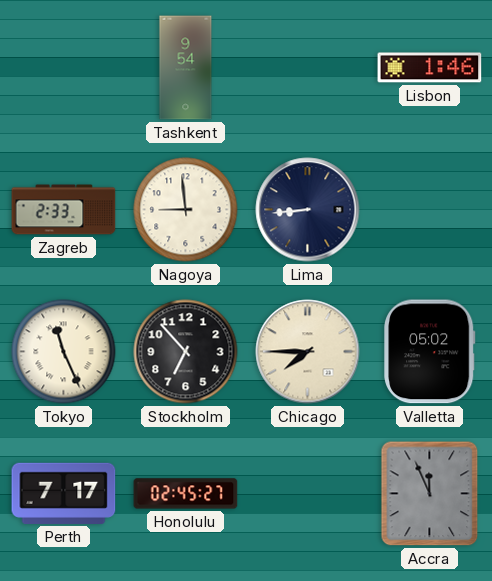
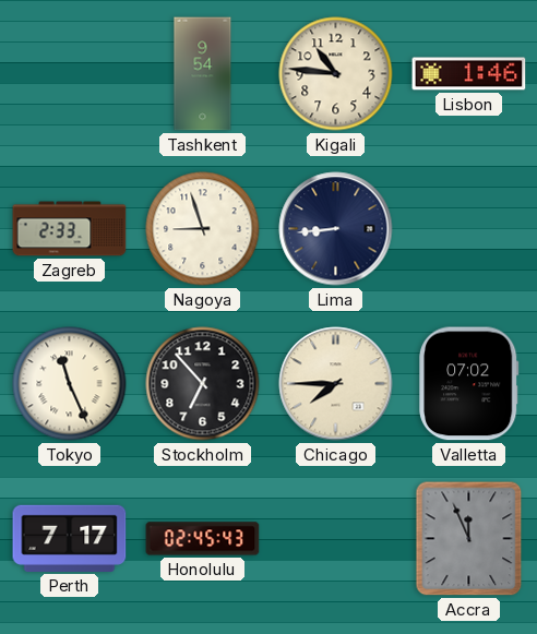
Kigali: none -> 10:46 (336, 74)
Nagoya: 8:59 -> 8:57 (203, 229)
Valletta: 05:02 -> 07:02 (469, 384)
Honolulu: 02:45:27 -> 02:45:43 (203, 539)
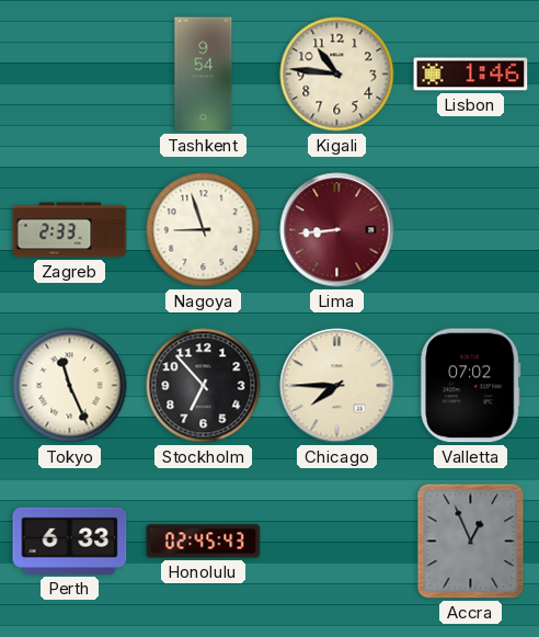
Lima dial: navy -> burgundy (337, 230)
Perth: 7:17 -> 6:33 (70, 541)
Accra: 11:56 -> 12:56 (471, 542)
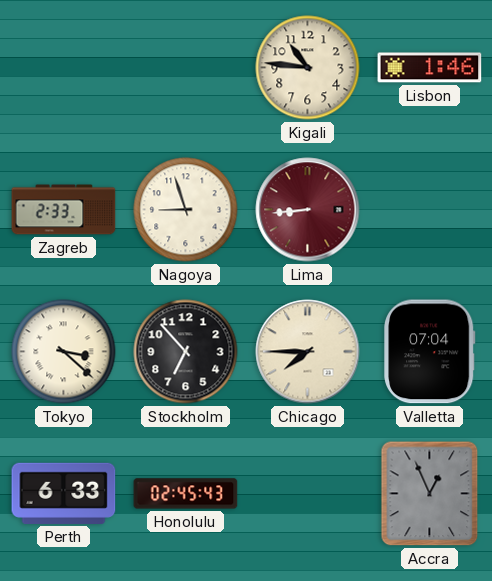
Tashkent: 9:54 -> none (204, 75)
Tokyo: 11:26 -> 3:22 (64, 352)
Valletta: 07:02 -> 07:04 (430, 352)
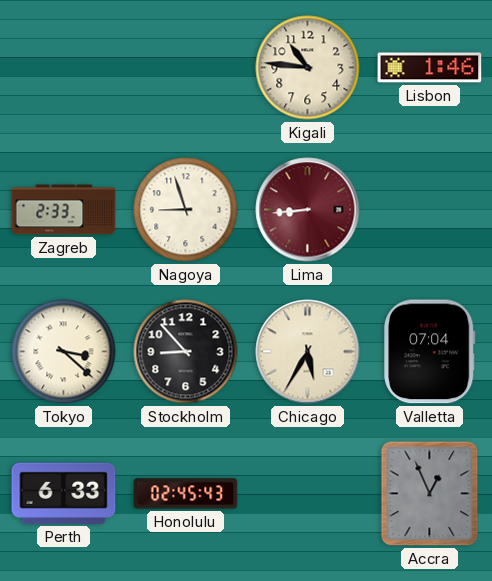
Stockholm: 6:53 -> 8:53 (186, 352)
Chicago: 7:45 -> 5:35 (308, 352)
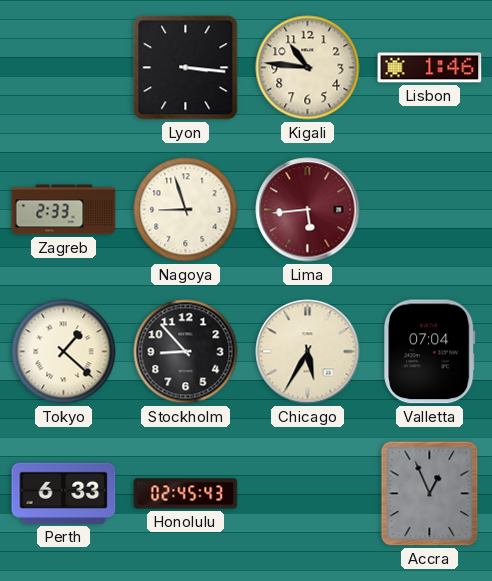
Lyon: none -> 3:16 (186, 68)
Lima: 8:44 -> 5:44 (308, 210)
Tokyo: 3:22 -> 1:22 (64, 352)
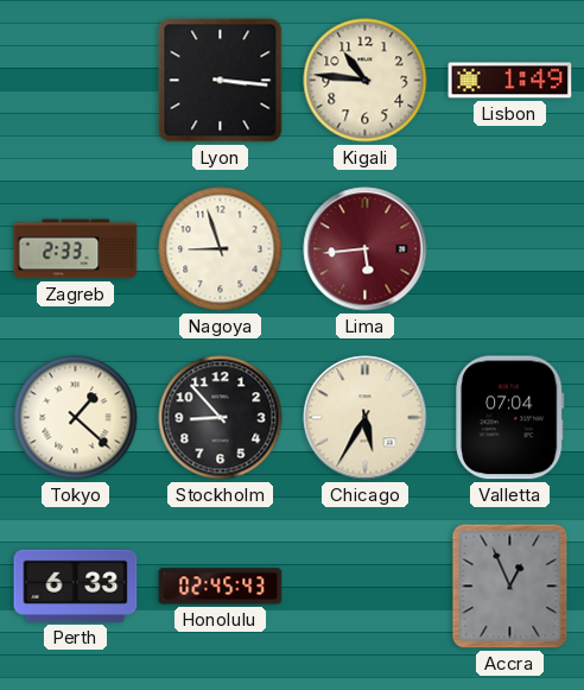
Lisbon: 1:46 -> 1:49 (510, 81)
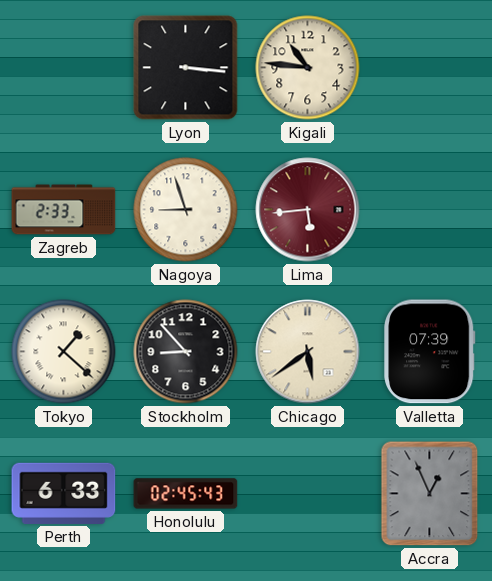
Lisbon: 1:49 -> none (510, 81)
Chicago: 5:35 -> 5:39 (308, 352)
Valletta: 07:04 -> 07:39 (430, 352)
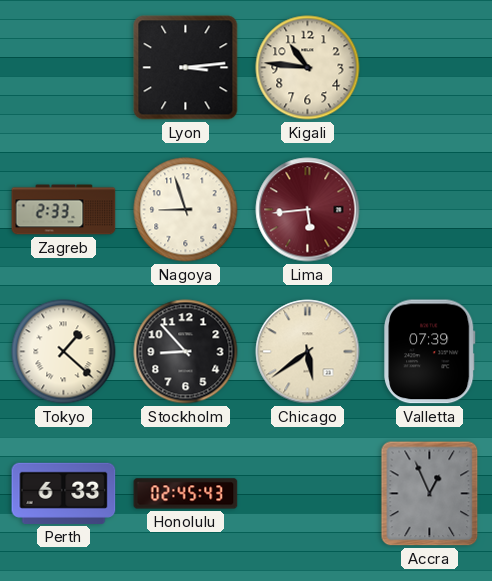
Lyon: 3:16 -> 3:14 (186, 68)
